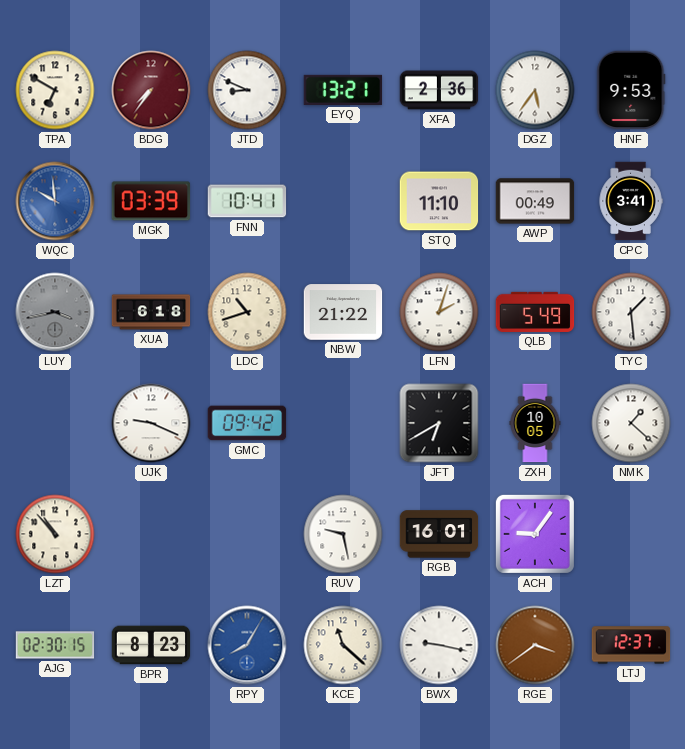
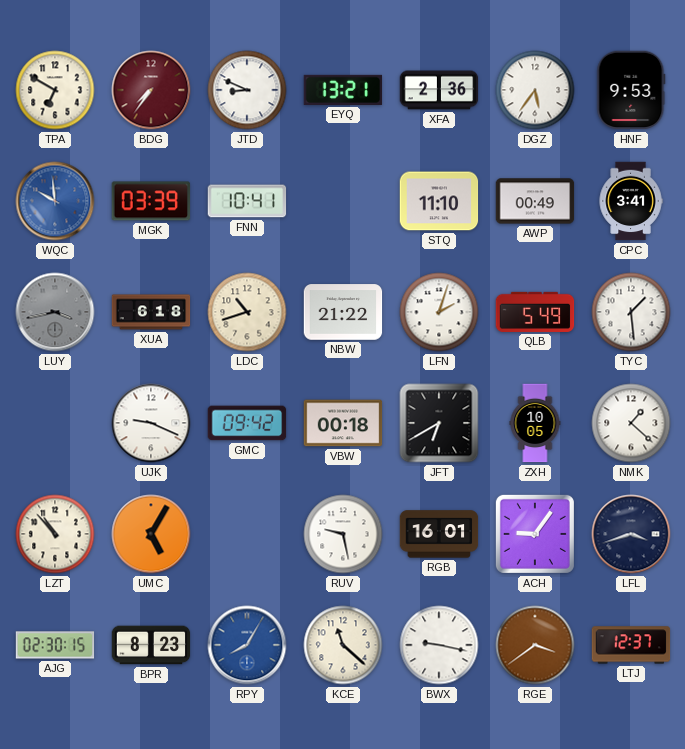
VBW: none -> 00:18 (343, 423)
UMC: none -> 5:05 (151, 534)
LFL: none -> 3:42 (631, 534)
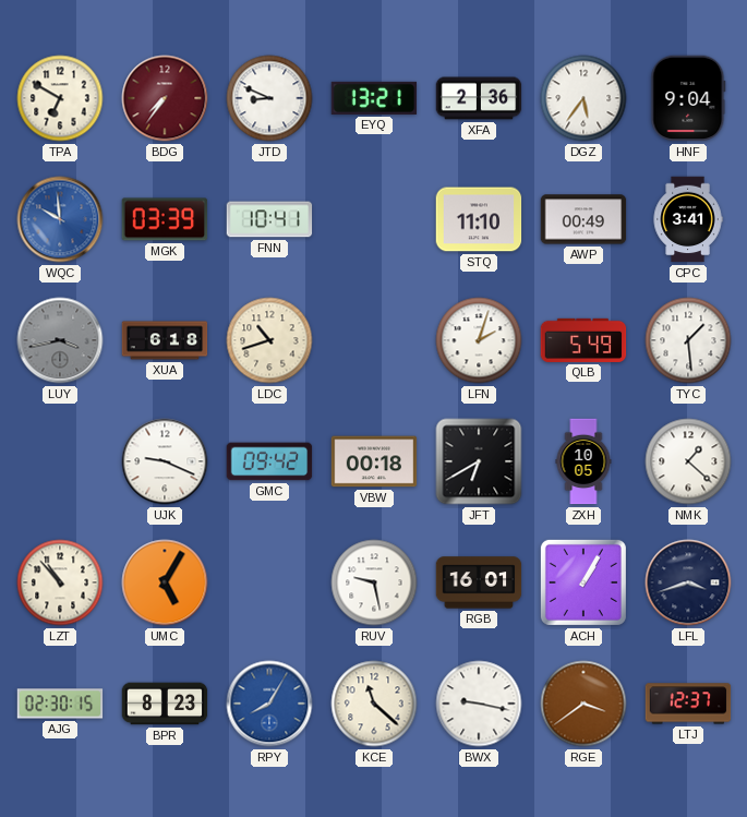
HNF: 9:53 -> 9:04 (688, 98)
NBW: 21:22 -> none (343, 312)
ACH: 9:06 -> 1:05 (583, 582)
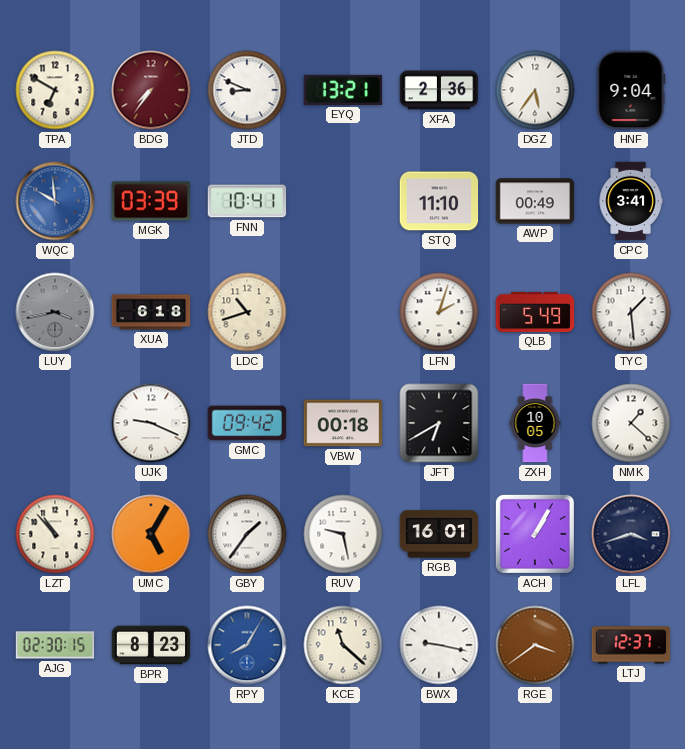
GBY: none -> 1:36 (247, 534)
